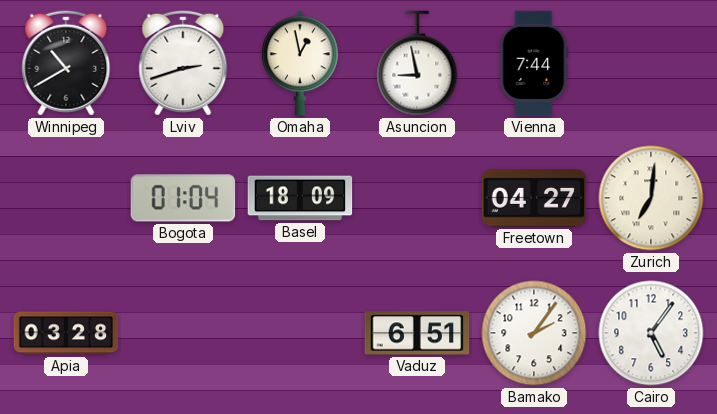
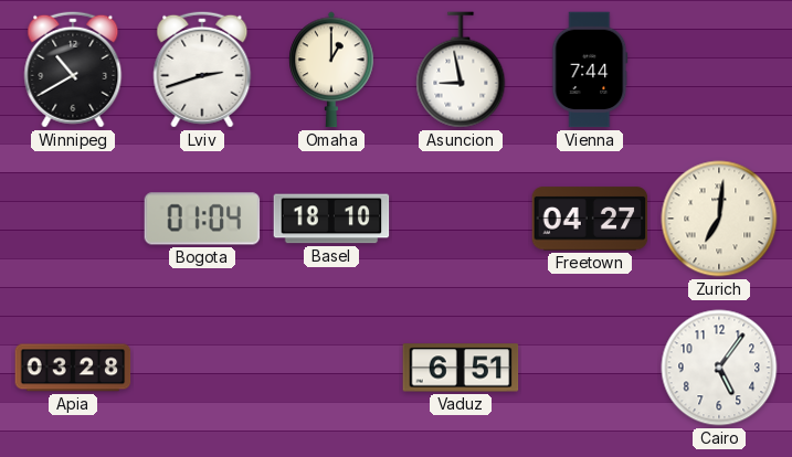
Omaha: 12:58 -> 1:00 (331, 70)
Basel: 18:09 -> 18:10 (331, 219)
Bamako: 2:06 -> none (534, 333)
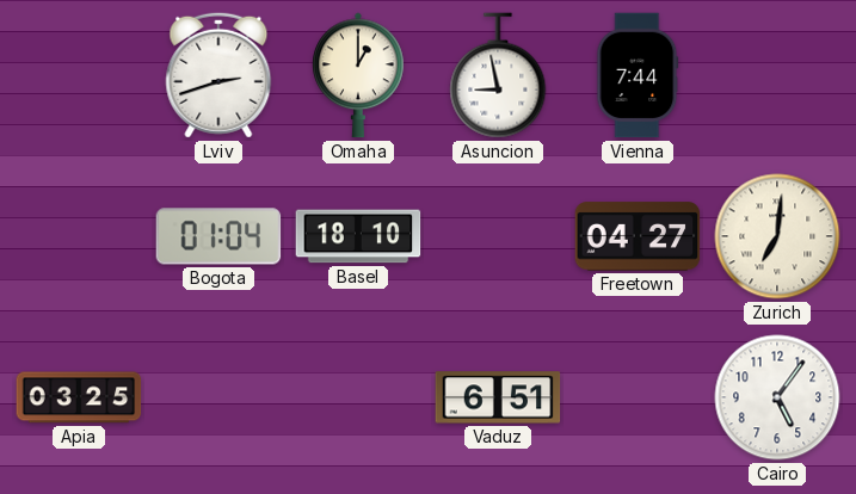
Winnipeg: 10:40 -> none (73, 70)
Apia: 03:28 -> 03:25 (79, 397)
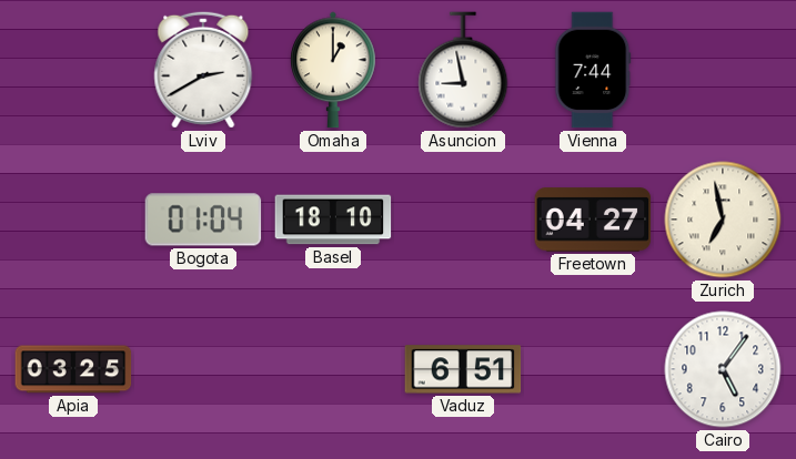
Lviv: 2:42 -> 2:40 (203, 70)
Zurich: 7:01 -> 6:58 (723, 220)
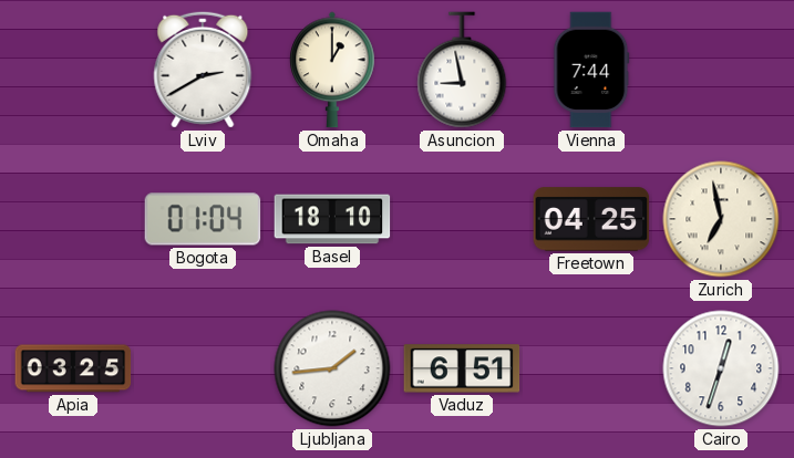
Freetown: 04:27 -> 04:25 (591, 219)
Ljubljana: none -> 1:44 (332, 368)
Cairo: 5:06 -> 12:33 (721, 368)
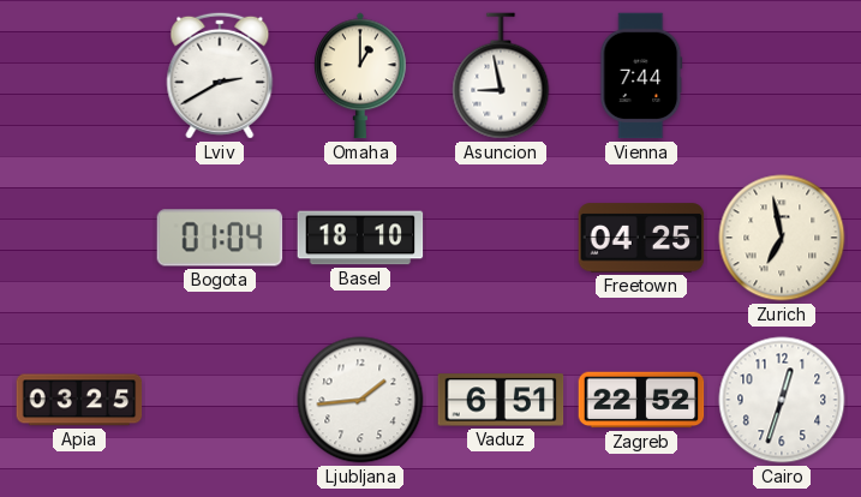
Zagreb: none -> 22:52 (641, 400)
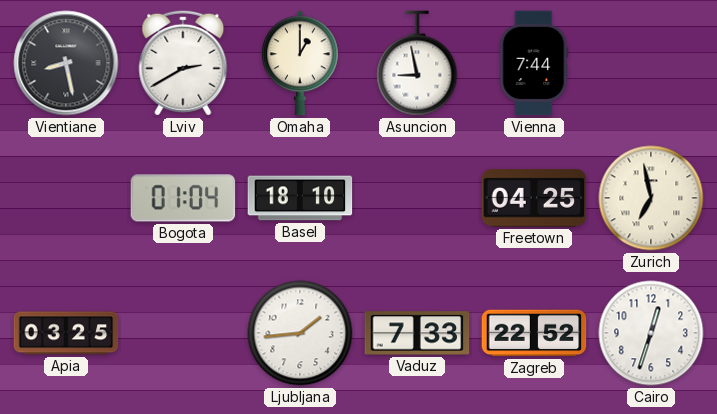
Vientiane: none -> 8:28 (66, 63)
Vaduz: 6:51 -> 7:33 (417, 333)
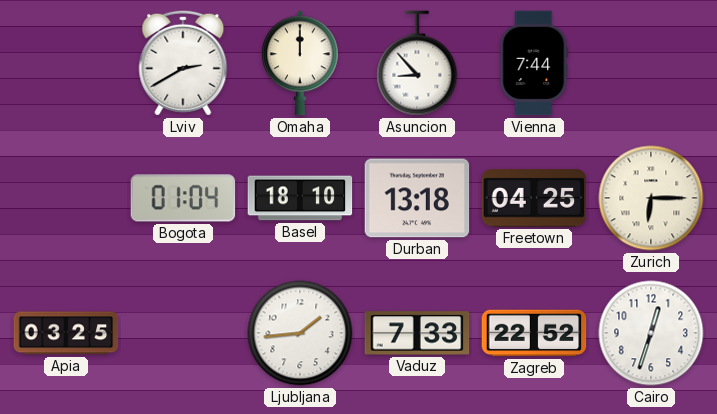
Vientiane: 8:28 -> none (66, 63)
Omaha: 1:00 -> 12:00 (300, 63)
Asuncion: 8:58 -> 8:53 (417, 63)
Durban: none -> 13:18 (417, 198)
Zurich: 6:58 -> 6:15 (651, 198)
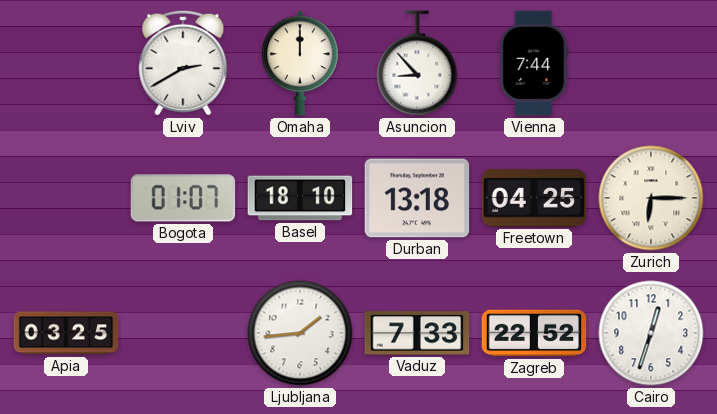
Bogota: 01:04 -> 01:07 (183, 198)
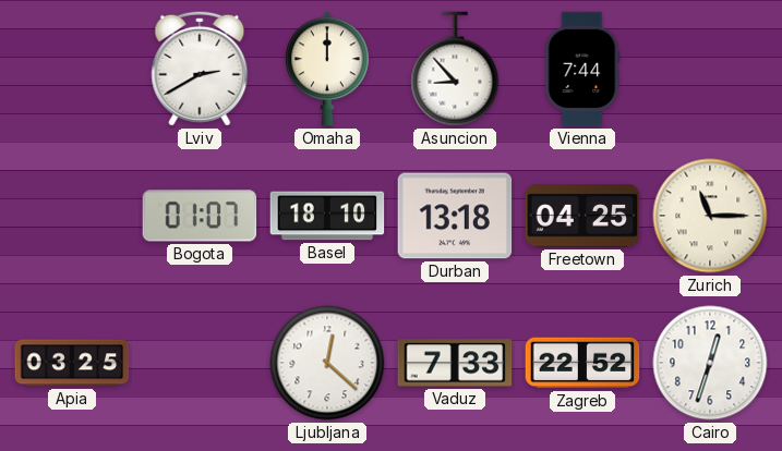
Zurich: 6:15 -> 11:15 (710, 216)
Ljubljana: 1:44 -> 12:22 (327, 363)
